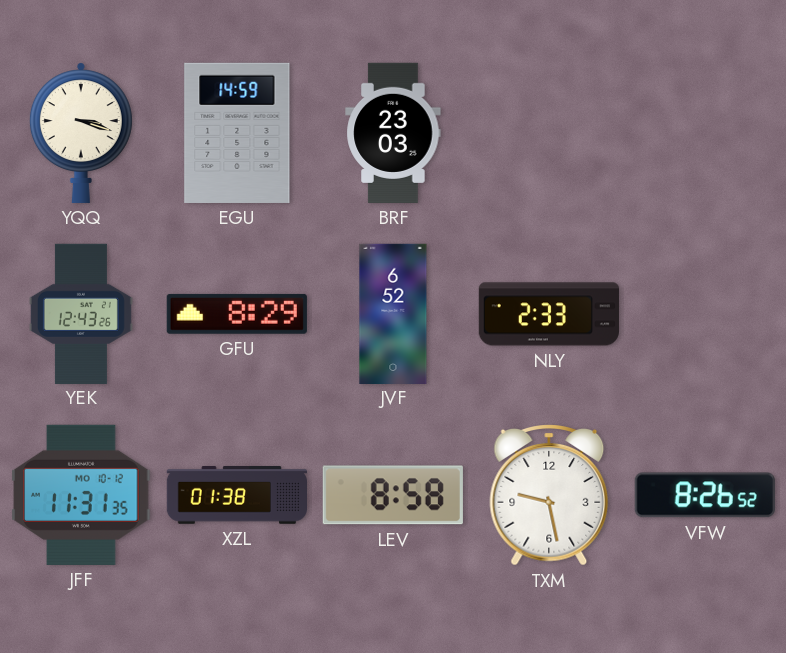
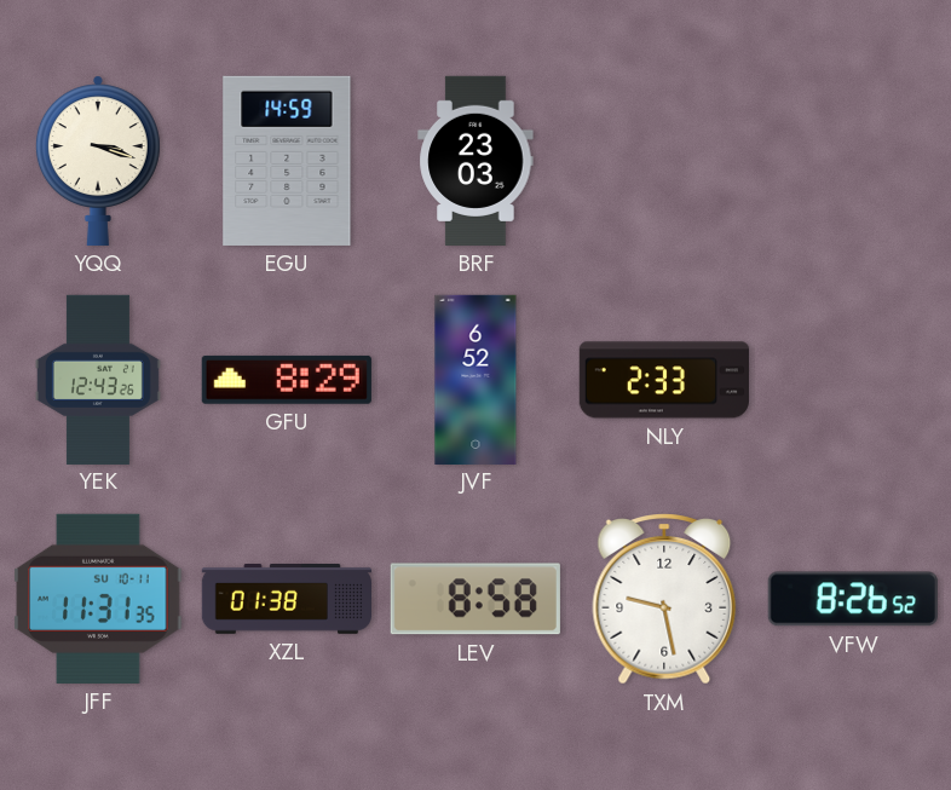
JFF date: MO 10-12 -> SU 10-11 (98, 599)
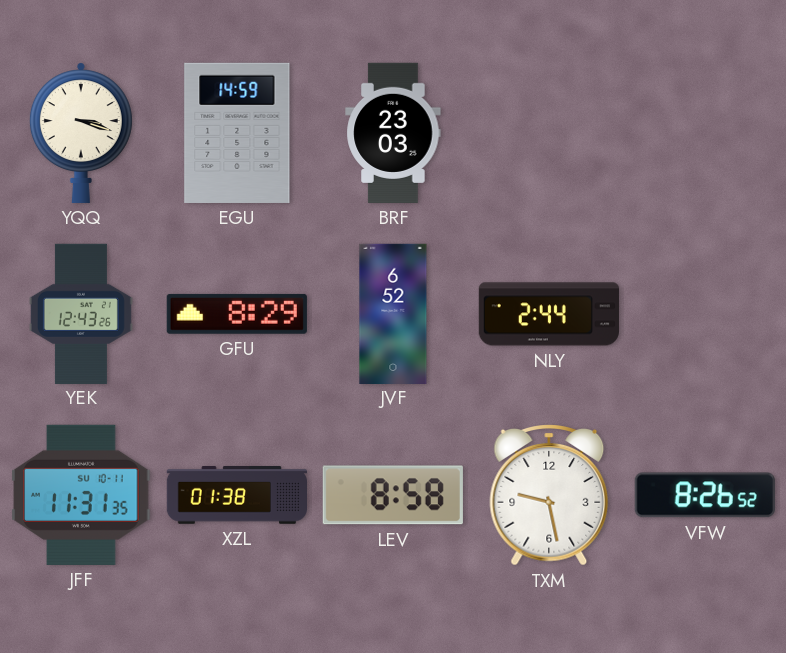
NLY: 2:33 -> 2:44 (549, 314)
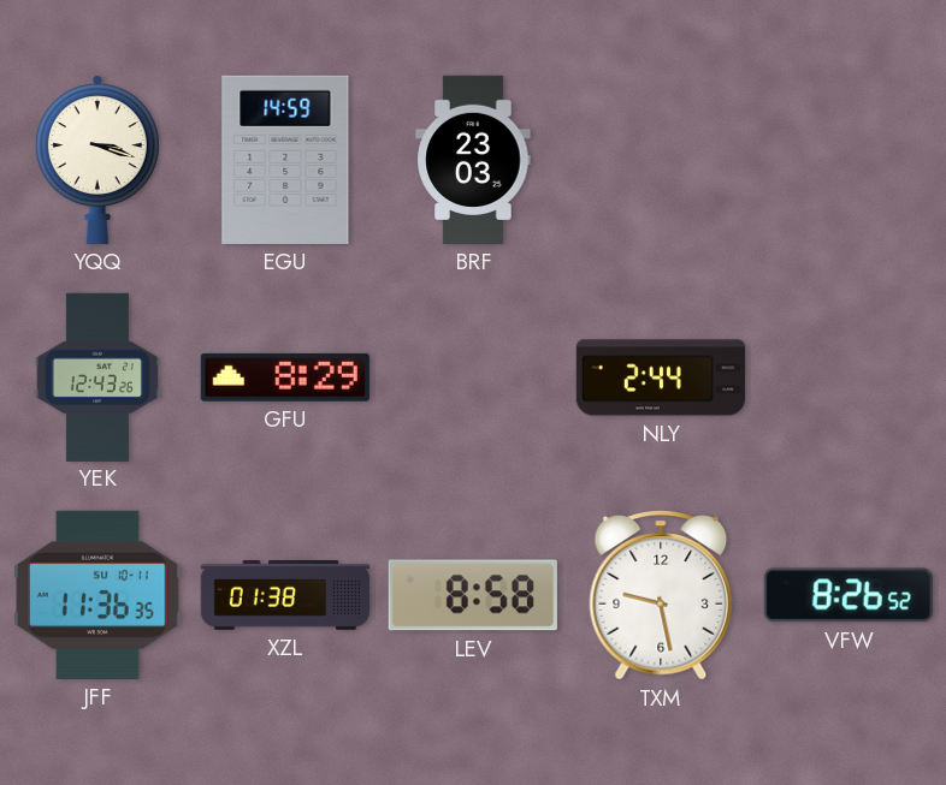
JVF: 6:52 -> none (393, 313)
JFF: 11:31 -> 11:36 (97, 595)
